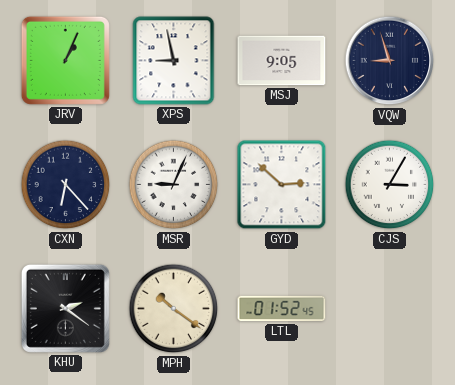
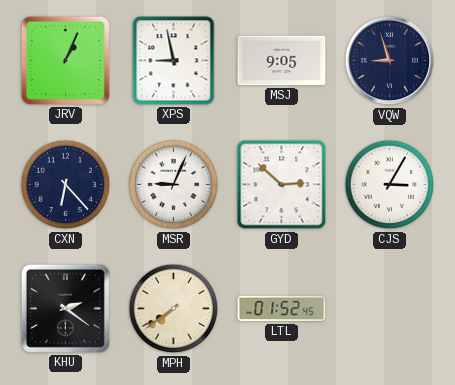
MPH: 10:21 -> 7:39 (174, 309)
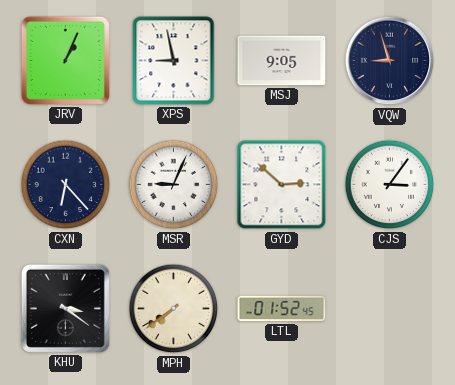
CJS: 3:05 -> 3:06 (390, 185)
KHU: 2:21 -> 3:21 (65, 308)
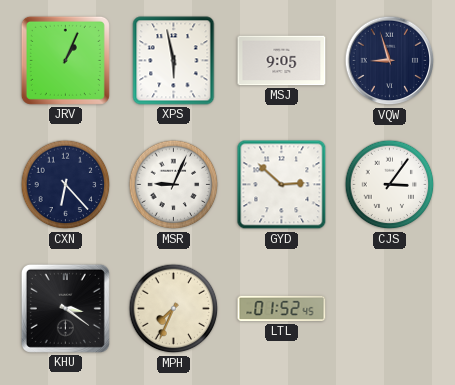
XPS: 8:58 -> 5:58 (174, 61)
MPH: 7:39 -> 7:34 (174, 309)
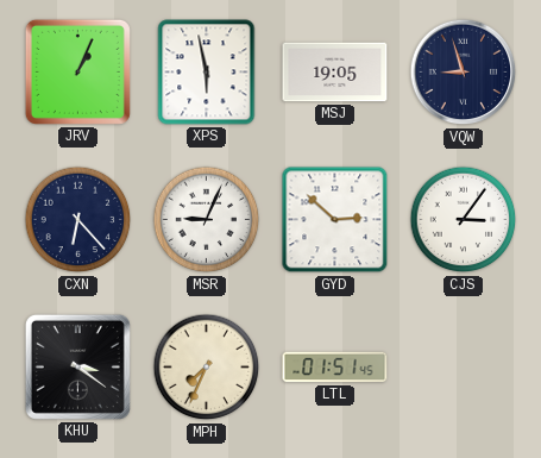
MSJ: 9:05 -> 19:05 (335, 73)
LTL: 01:52 -> 01:51 (335, 368)
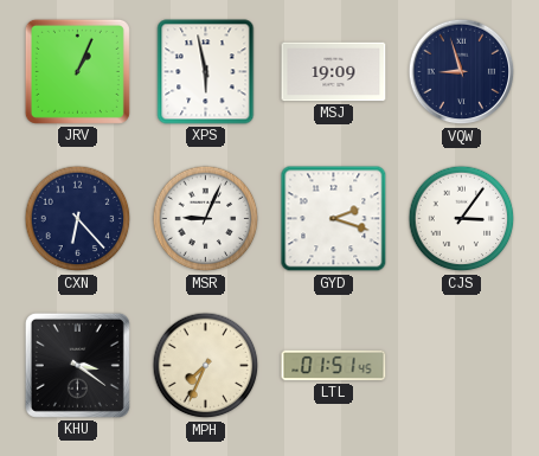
MSJ: 19:05 -> 19:09 (334, 72)
GYD: 2:52 -> 2:18 (334, 219)
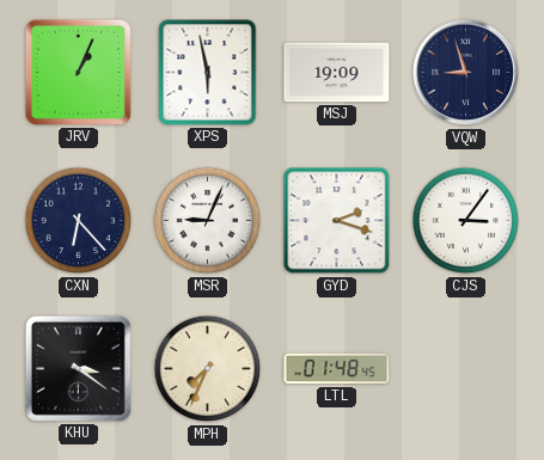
LTL: 01:51 -> 01:48 (337, 369)
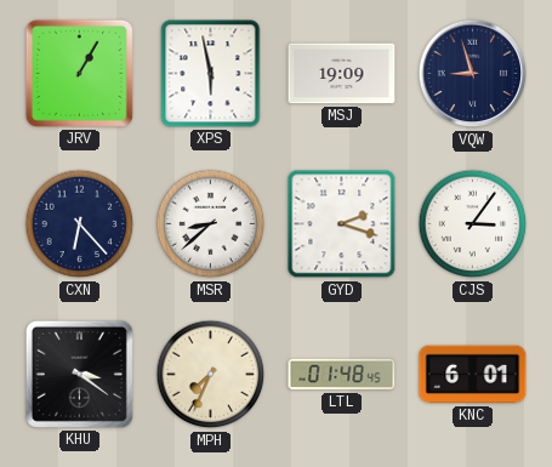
JRV: 1:04 -> 1:05 (79, 73)
MSR: 9:04 -> 8:38 (211, 224)
KNC: none -> 6:01 (473, 375)
